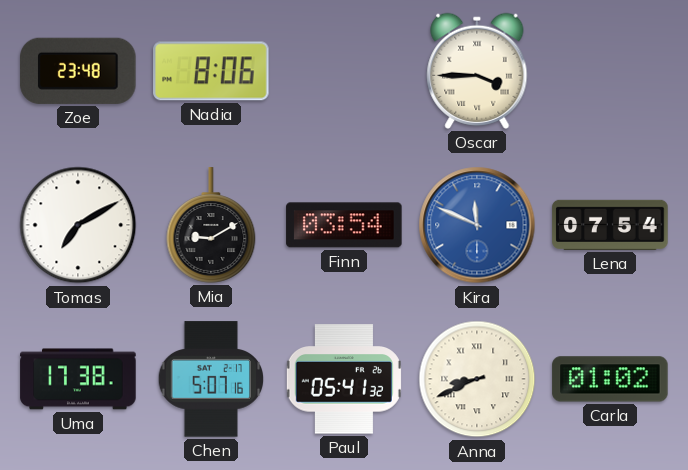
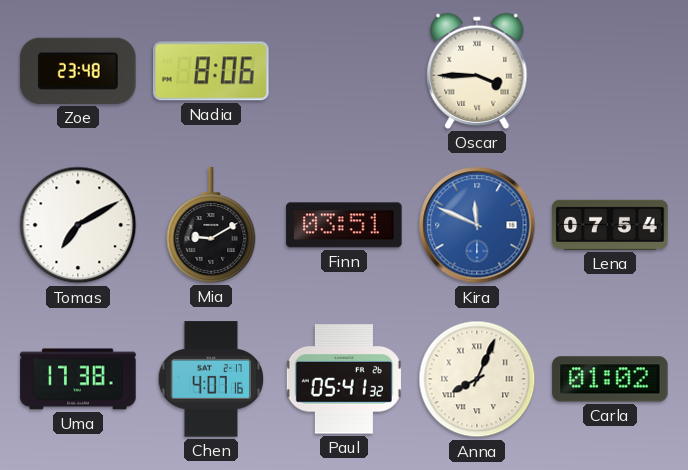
Finn: 03:54 -> 03:51 (344, 225)
Chen: 5:07 -> 4:07 (210, 379)
Anna: 8:41 -> 8:04 (477, 379)
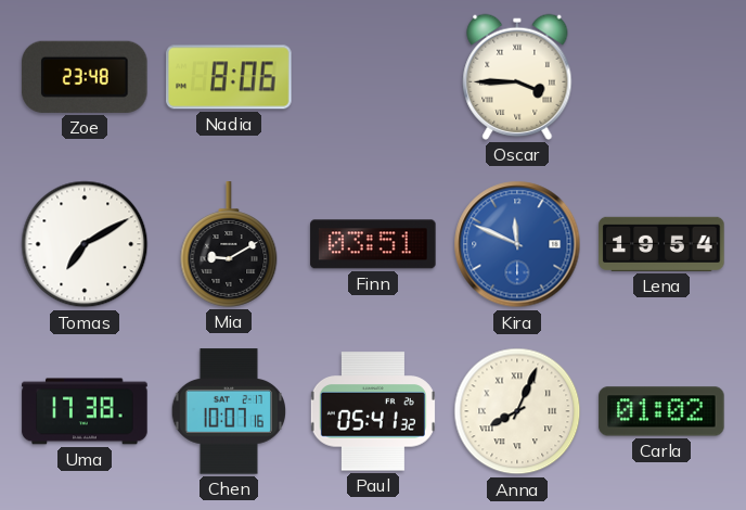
Lena: 07:54 -> 19:54 (661, 244)
Chen: 4:07 -> 10:07 (228, 411)
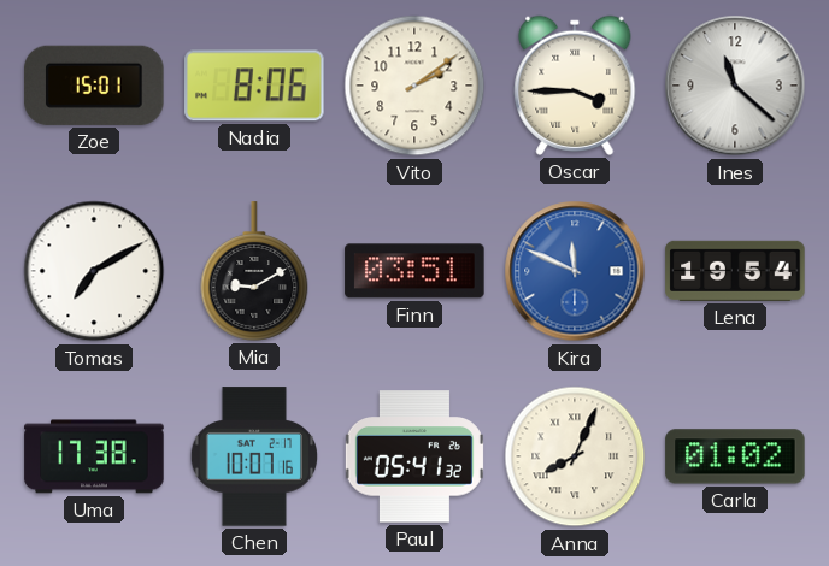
Zoe: 23:48 -> 15:01 (94, 86)
Vito: none -> 2:09 (414, 86)
Ines: none -> 11:22 (735, 86)
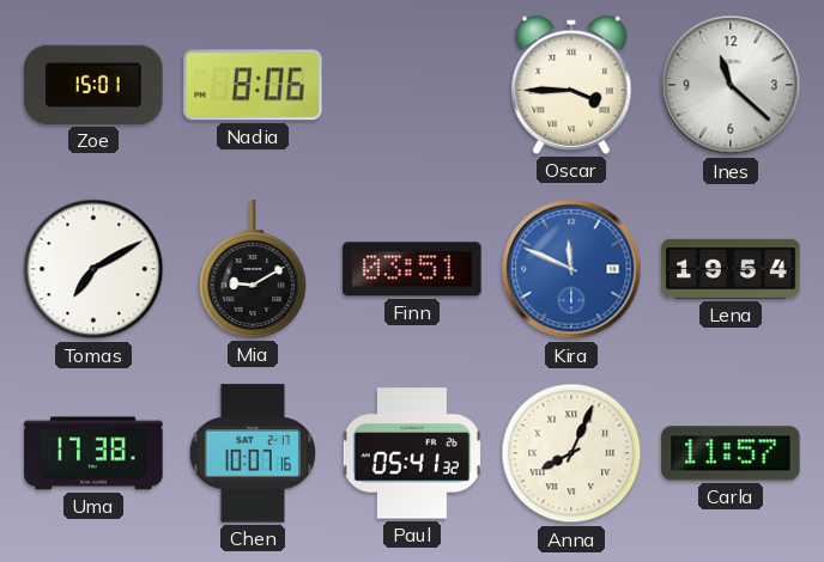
Vito: 2:09 -> none (414, 86)
Carla: 01:02 -> 11:57 (731, 453)
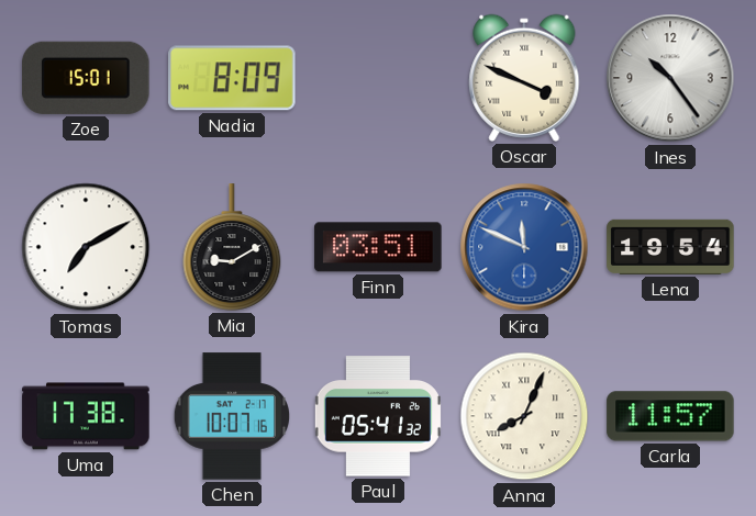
Nadia: 8:06 -> 8:09 (232, 78)
Oscar: 3:45 -> 3:49 (524, 78)
Ines: 11:22 -> 10:24 (670, 78)
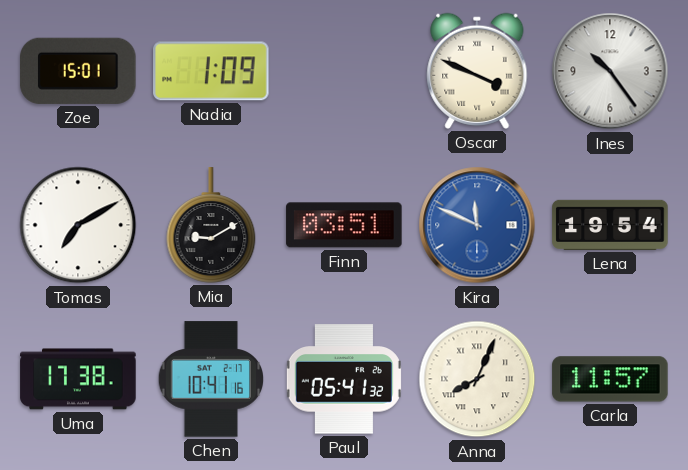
Nadia: 8:09 -> 1:09 (211, 71)
Chen: 10:07 -> 10:41 (210, 379)
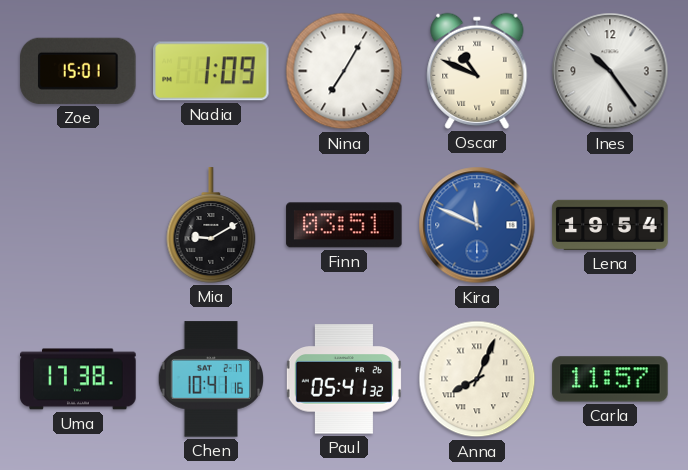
Nina: none -> 7:05 (344, 71)
Oscar: 3:49 -> 10:49 (477, 71)
Tomas: 7:10 -> none (78, 225)
